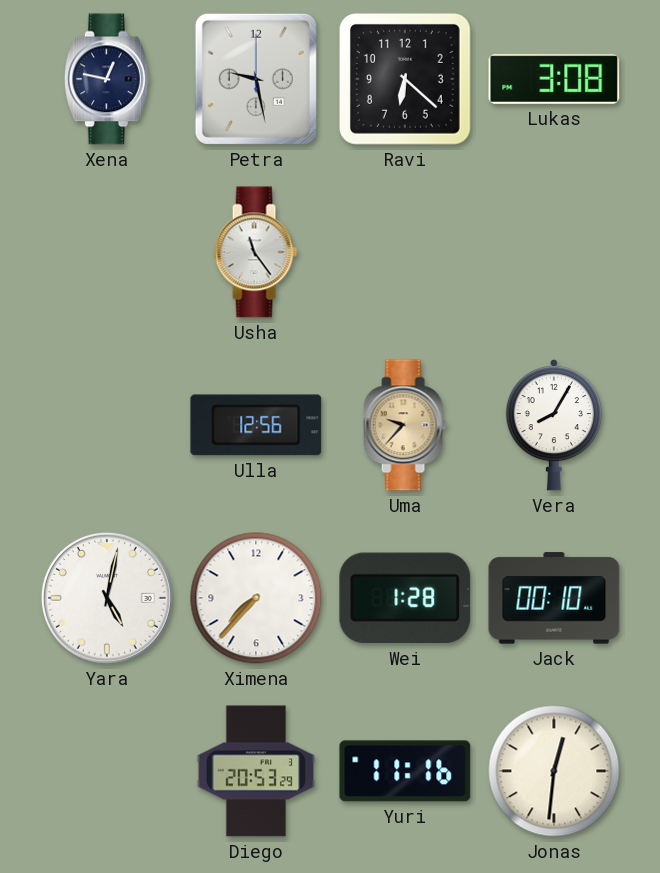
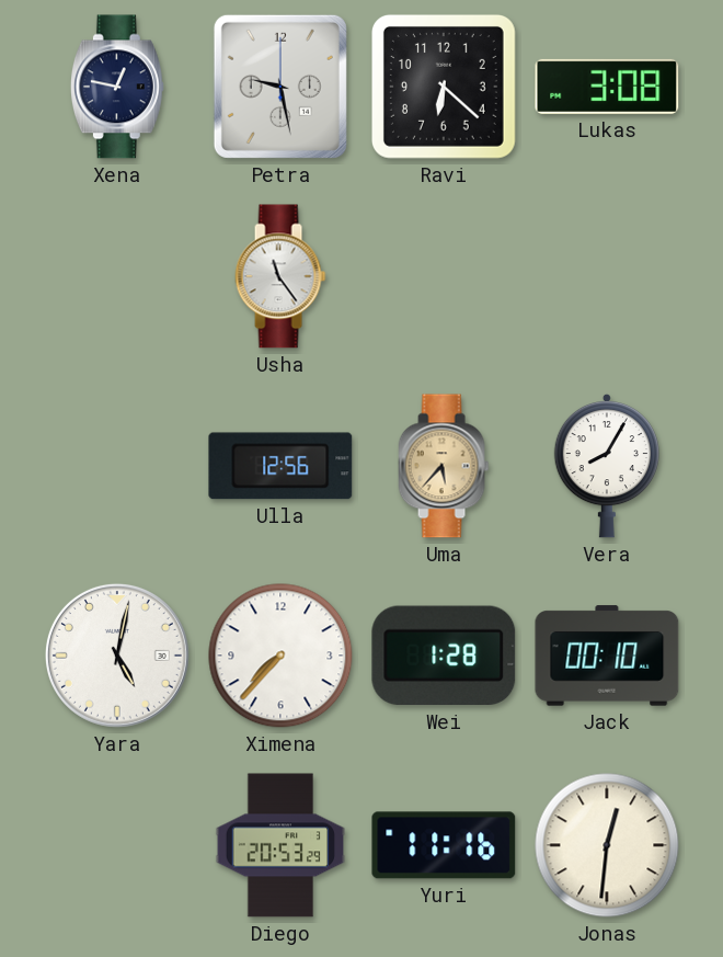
Uma: 9:37 -> 5:37 (444, 466)
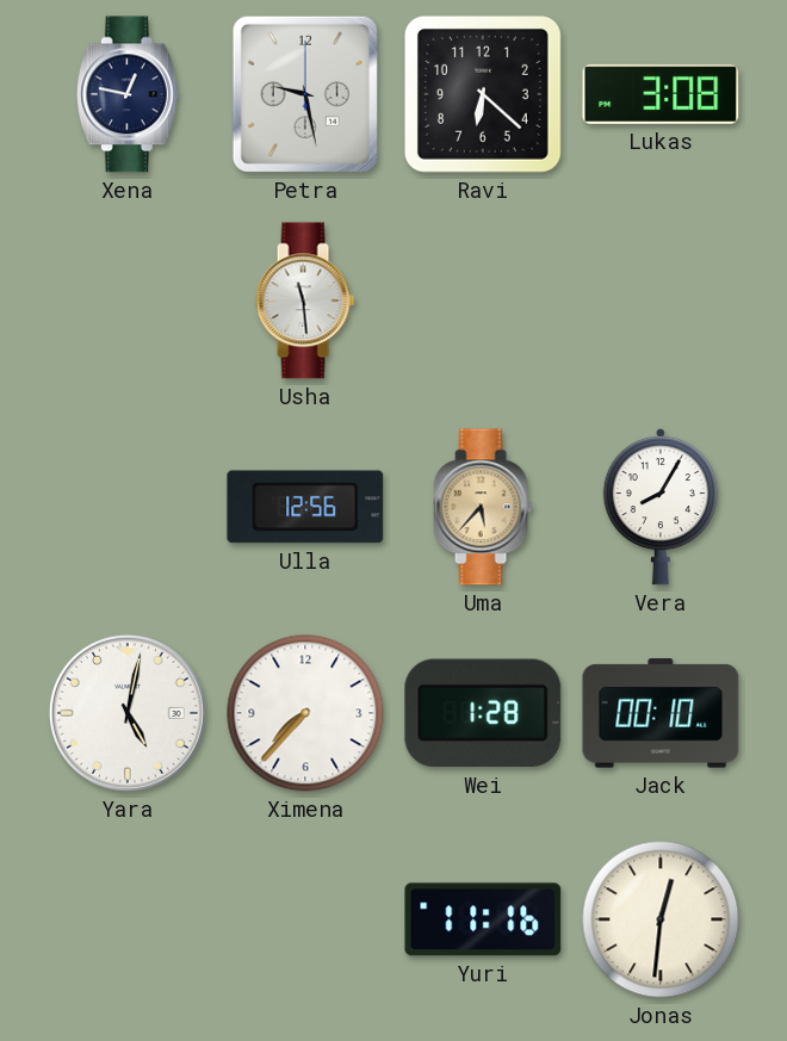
Usha: 11:24 -> 11:29 (305, 300)
Diego: 20:53 -> none (280, 845)
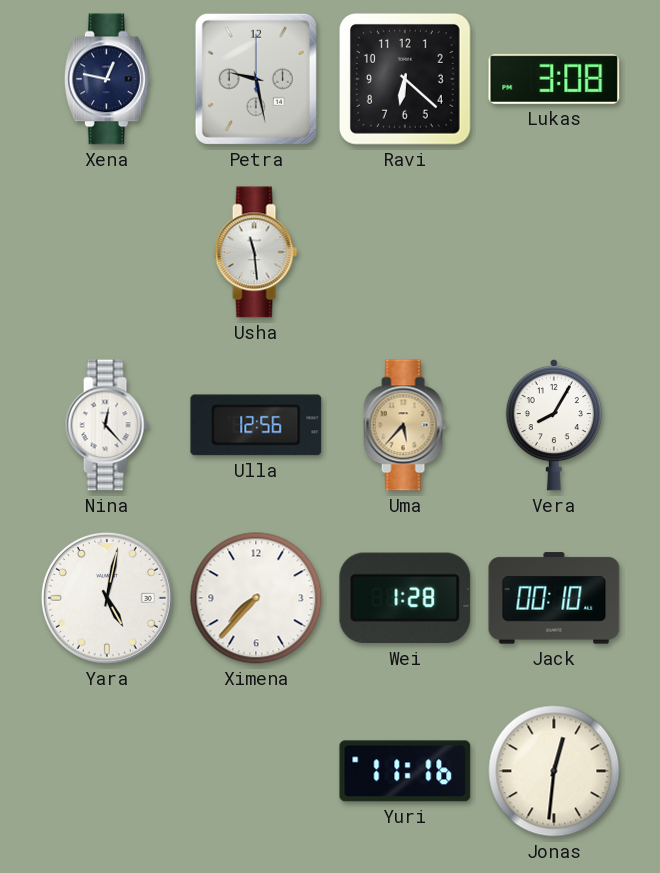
Nina: none -> 12:23 (107, 425)
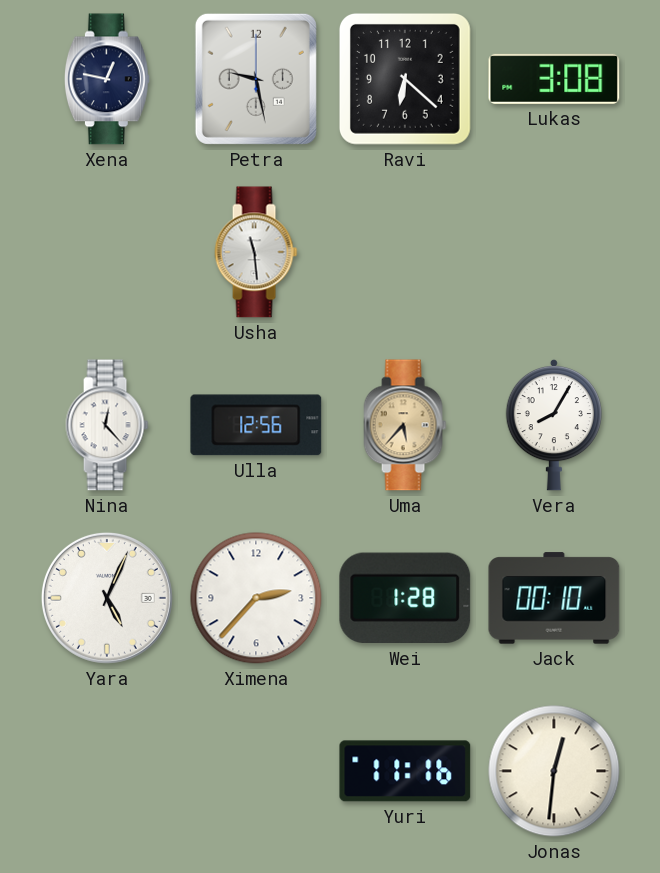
Yara: 5:02 -> 5:04 (107, 598)
Ximena: 7:37 -> 2:37 (256, 598)
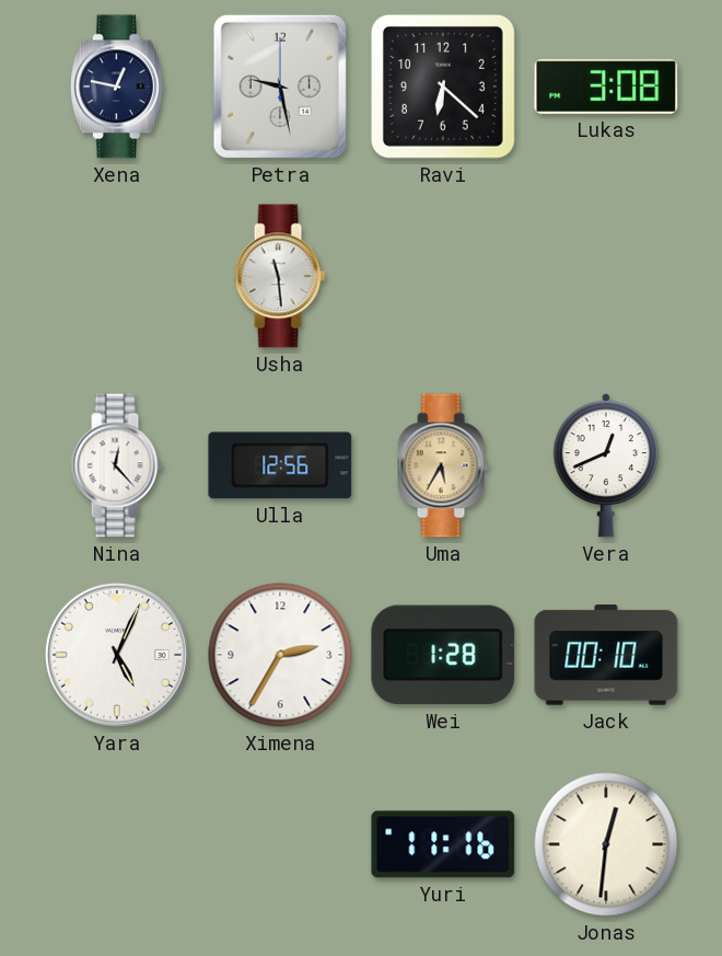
Uma: 5:37 -> 5:35 (443, 465)
Vera: 8:05 -> 12:41 (606, 465)
Ximena: 2:37 -> 2:35 (280, 655)
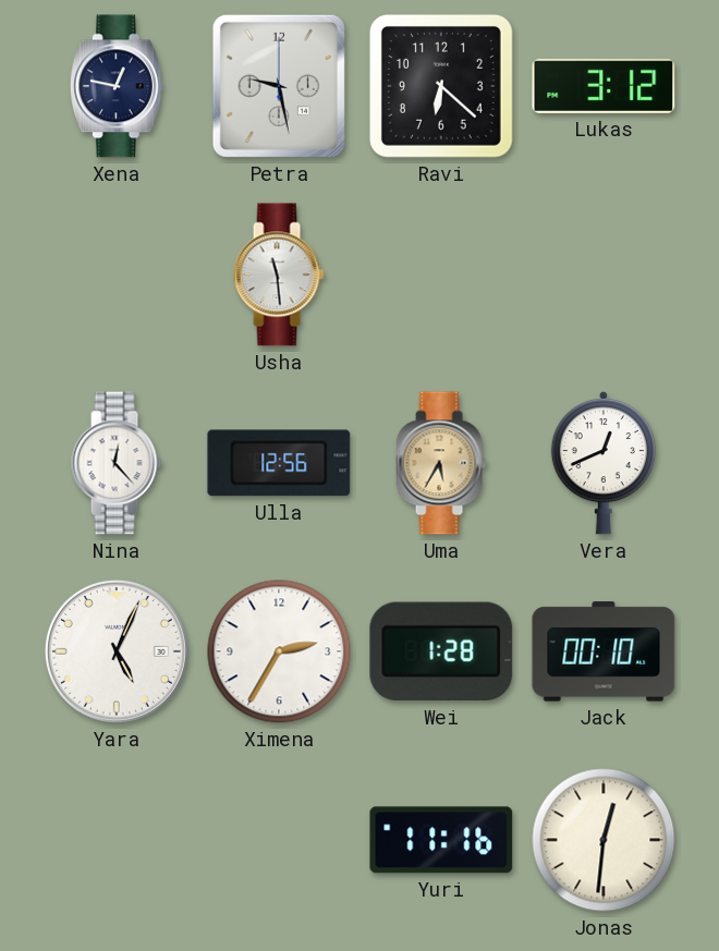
Lukas: 3:08 -> 3:12 (604, 86)
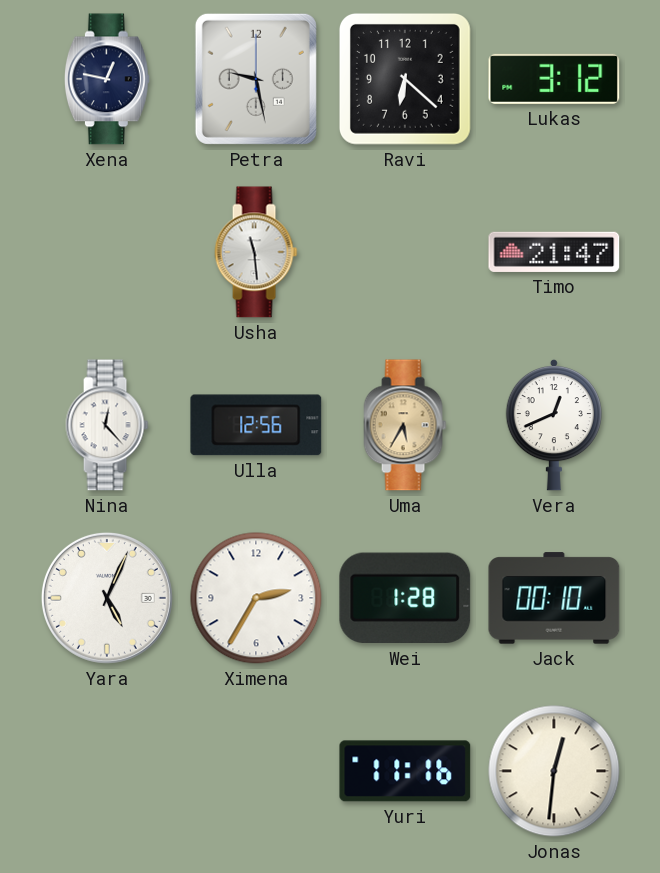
Timo: none -> 21:47 (554, 252)
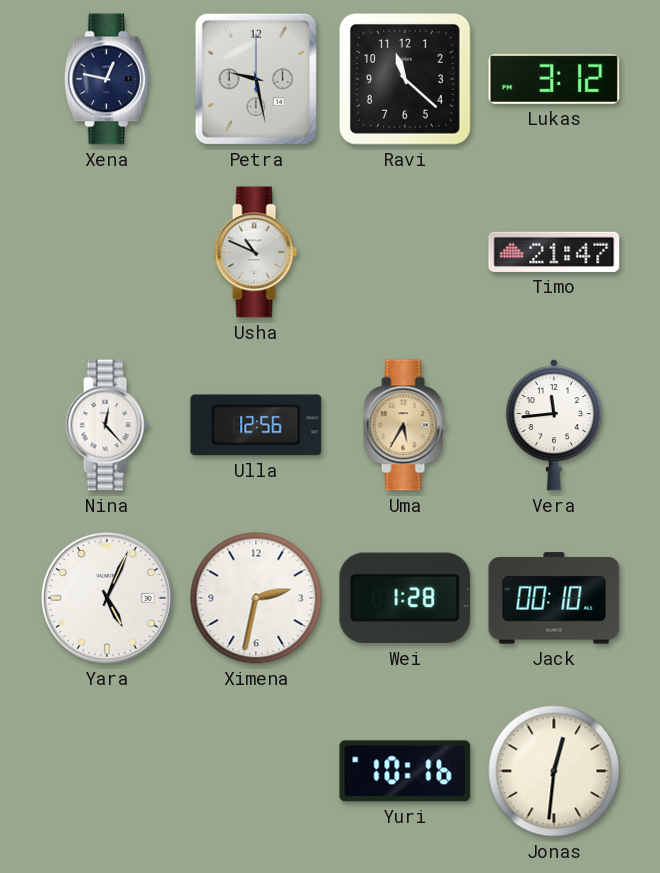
Ravi: 6:22 -> 11:22 (405, 79)
Usha: 11:29 -> 10:49 (256, 252)
Vera: 12:41 -> 11:44 (554, 425)
Ximena: 2:35 -> 2:32 (256, 598)
Yuri: 11:16 -> 10:16 (405, 771)
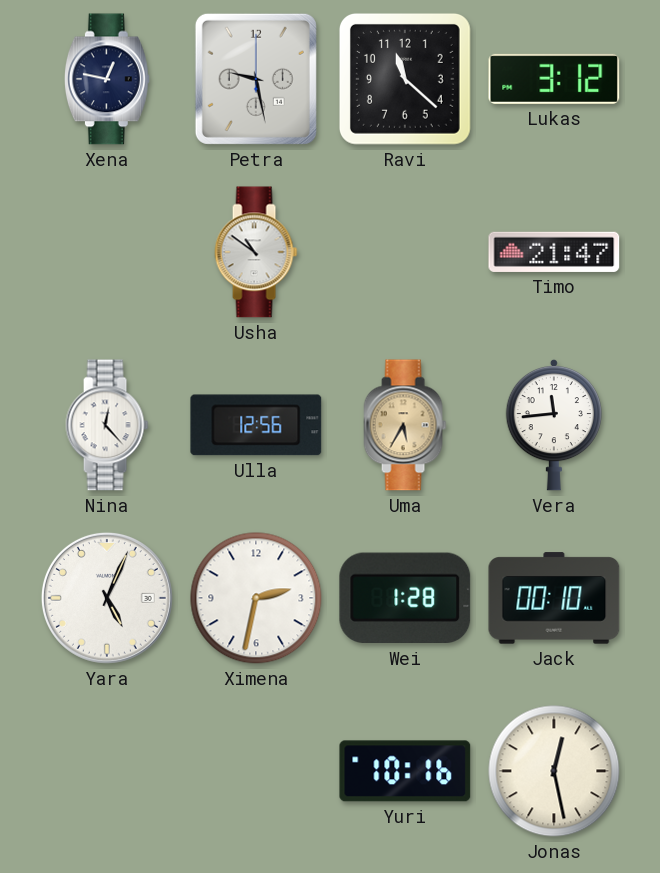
Usha: 10:49 -> 10:51 (256, 252)
Jonas: 12:31 -> 12:28 (554, 771)
